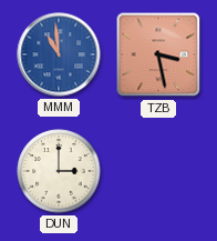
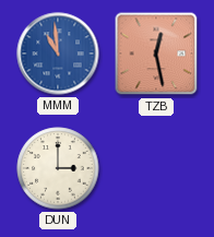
TZB: 3:28 -> 12:28 (156, 54)
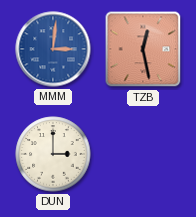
MMM: 10:59 -> 3:01 (53, 49)
